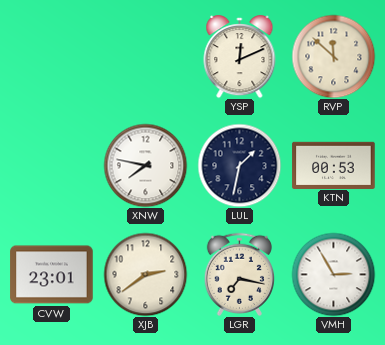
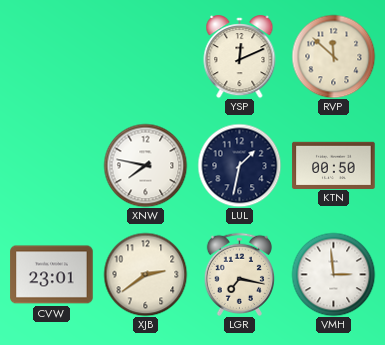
KTN: 00:53 -> 00:50 (334, 165)
VMH: 2:55 -> 2:59 (333, 274)
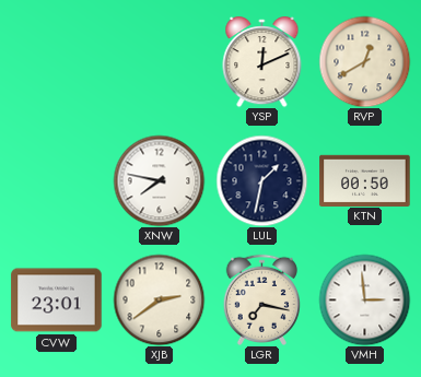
RVP: 11:52 -> 12:40 (364, 61)
